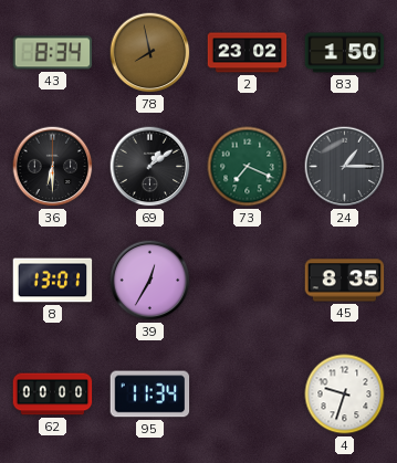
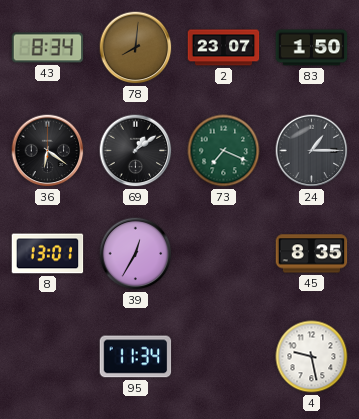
78: 7:58 -> 8:01 (136, 48)
2: 23:02 -> 23:07 (224, 48)
36: 6:30 -> 6:21 (48, 151)
62: 00:00 -> none (53, 394)
4: 9:33 -> 9:28 (312, 357)
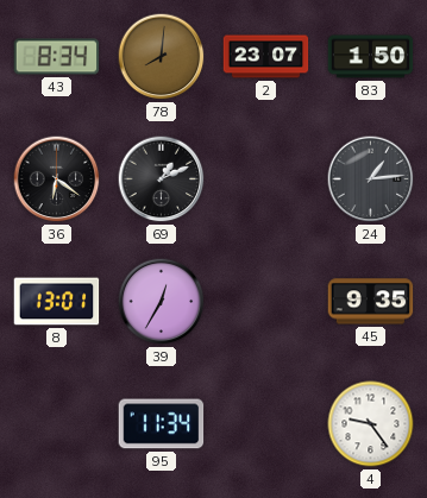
69: 1:09 -> 1:11 (162, 179)
73: 7:19 -> none (224, 151)
24: 1:15 -> 1:14 (371, 179)
45: 8:35 -> 9:35 (371, 302)
4: 9:28 -> 9:24 (371, 424)
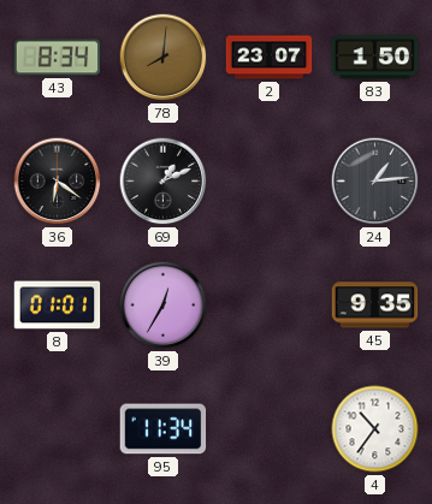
8: 13:01 -> 01:01 (58, 306)
4: 9:24 -> 10:36 (375, 429)
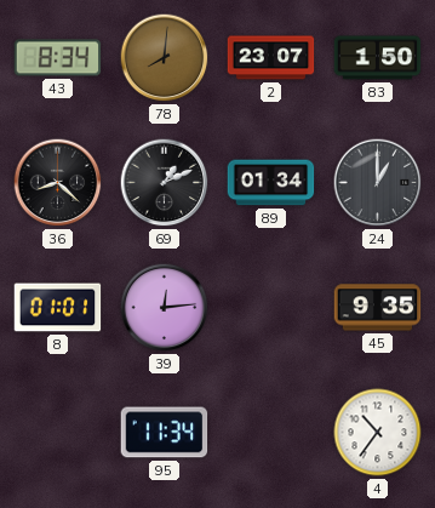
36: 6:21 -> 8:22 (58, 183)
89: none -> 01:34 (271, 183)
24: 1:14 -> 1:00 (378, 183)
39: 12:35 -> 12:14 (165, 308)
